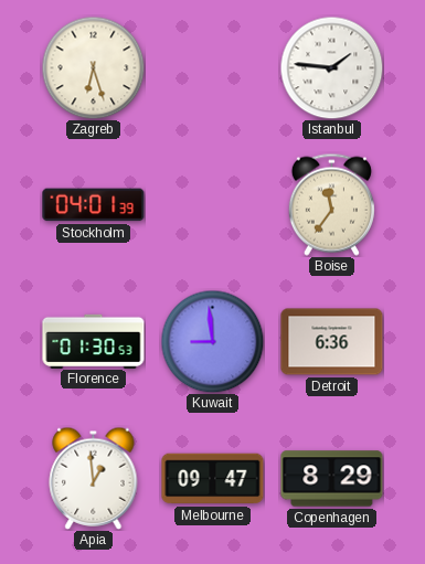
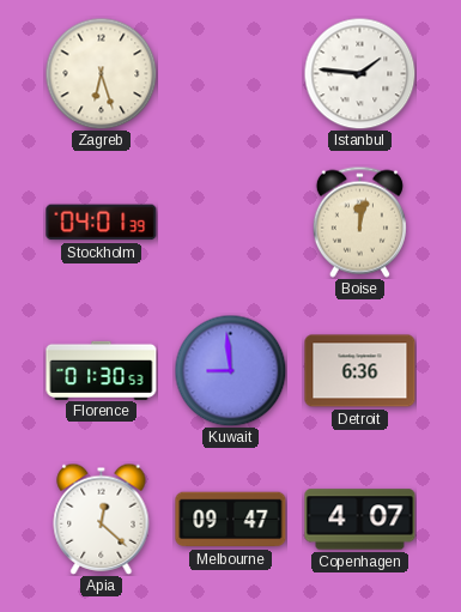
Boise: 11:36 -> 12:02 (359, 222)
Apia: 12:59 -> 12:22 (102, 519)
Copenhagen: 8:29 -> 4:07 (360, 520)
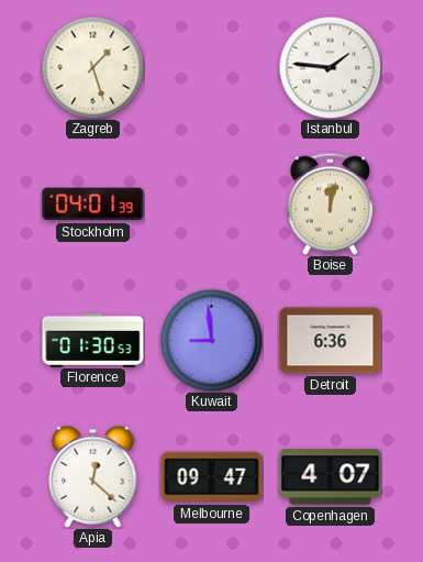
Zagreb: 6:27 -> 1:27 (92, 67)
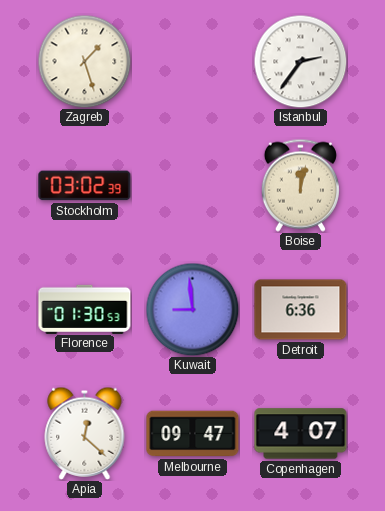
Istanbul: 1:46 -> 2:36 (300, 61)
Stockholm: 04:01 -> 03:02 (85, 186)
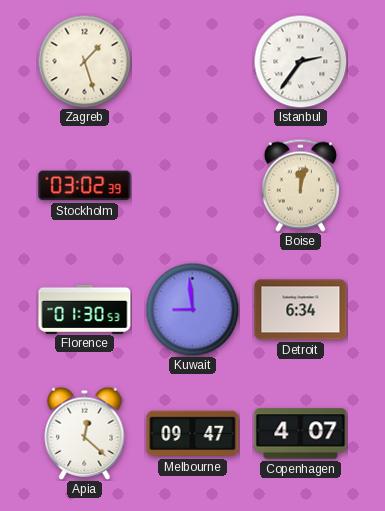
Detroit: 6:36 -> 6:34 (301, 310)
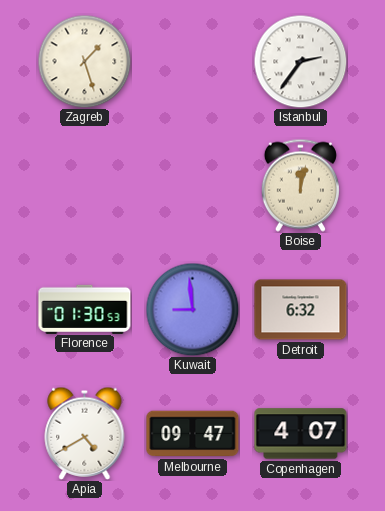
Stockholm: 03:02 -> none (85, 186)
Detroit: 6:34 -> 6:32 (301, 310)
Apia: 12:22 -> 4:40 (85, 433)
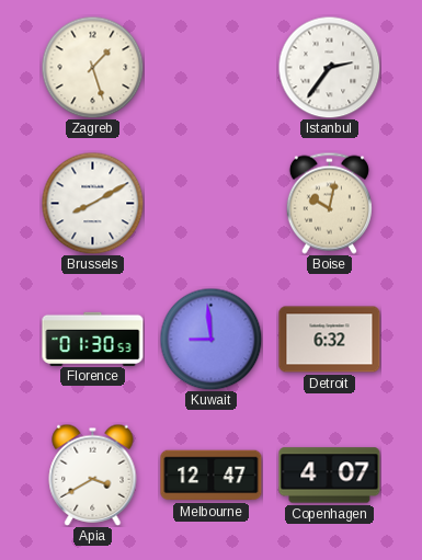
Brussels: none -> 8:10 (92, 203)
Boise: 12:02 -> 10:02 (329, 203)
Apia: 4:40 -> 3:40 (93, 475)
Melbourne: 09:47 -> 12:47 (212, 476)
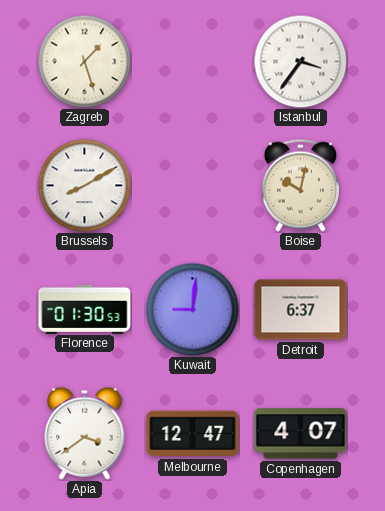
Istanbul: 2:36 -> 3:36 (300, 61)
Kuwait: 8:59 -> 9:01 (192, 309)
Detroit: 6:32 -> 6:37 (301, 310)
Apia: 3:40 -> 3:39 (85, 433)
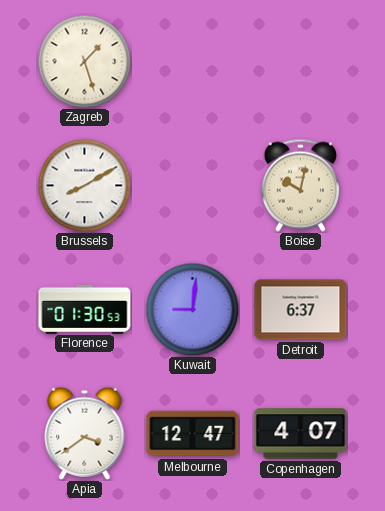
Istanbul: 3:36 -> none (300, 61)
